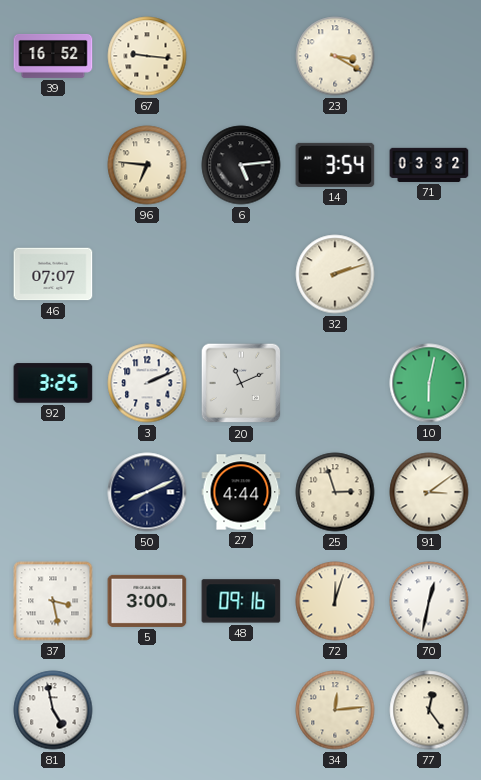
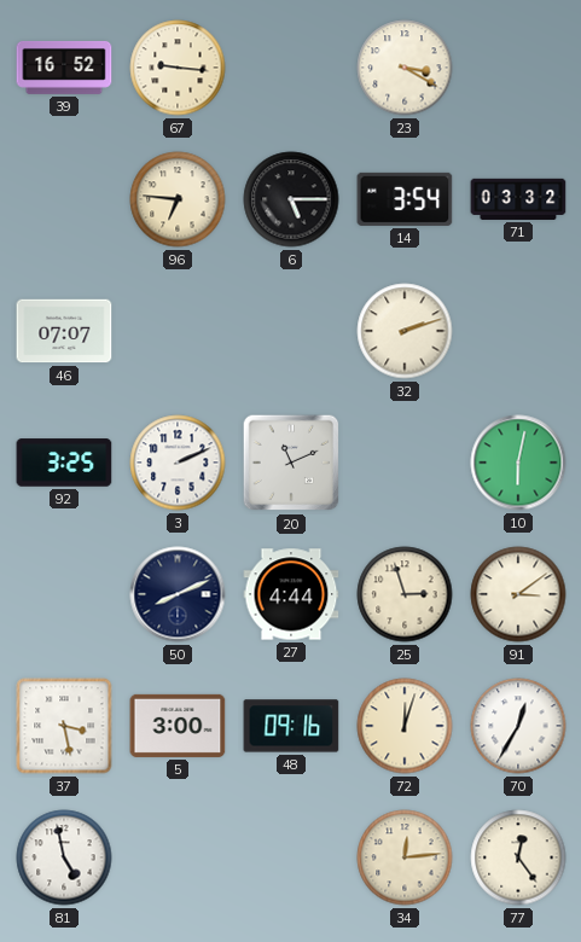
6: 5:14 -> 5:15 (291, 199)
70: 12:32 -> 12:35 (518, 726)
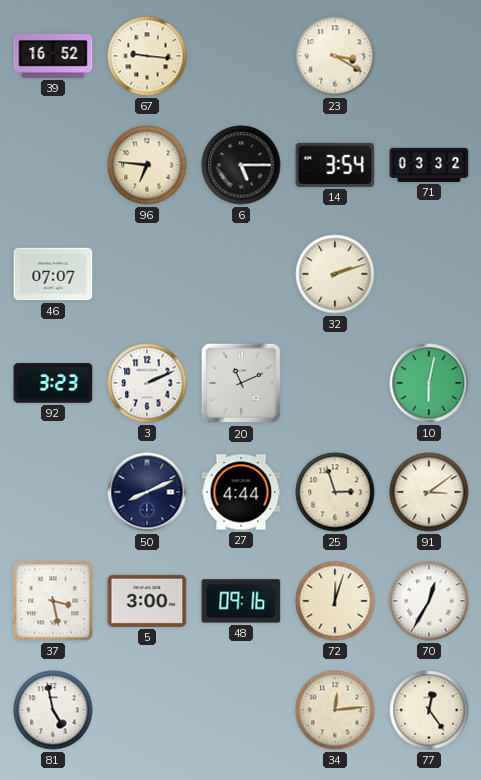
92: 3:25 -> 3:23 (53, 383)
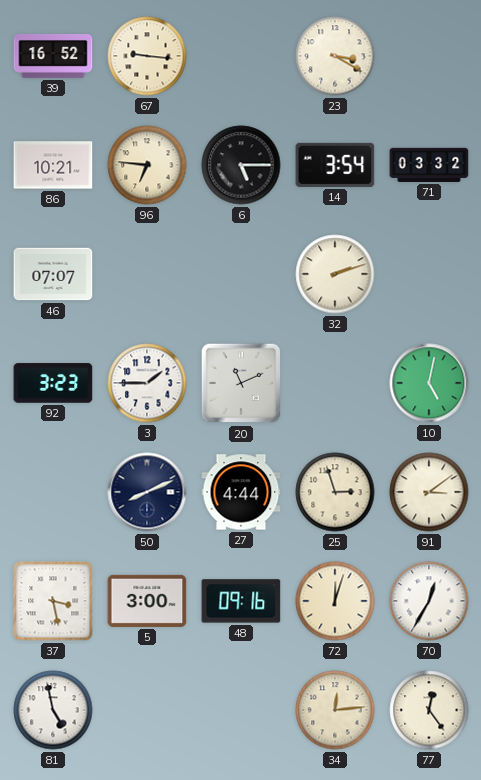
86: none -> 10:21 (53, 165)
3: 2:11 -> 1:45 (147, 383)
10: 6:02 -> 5:02 (429, 383)
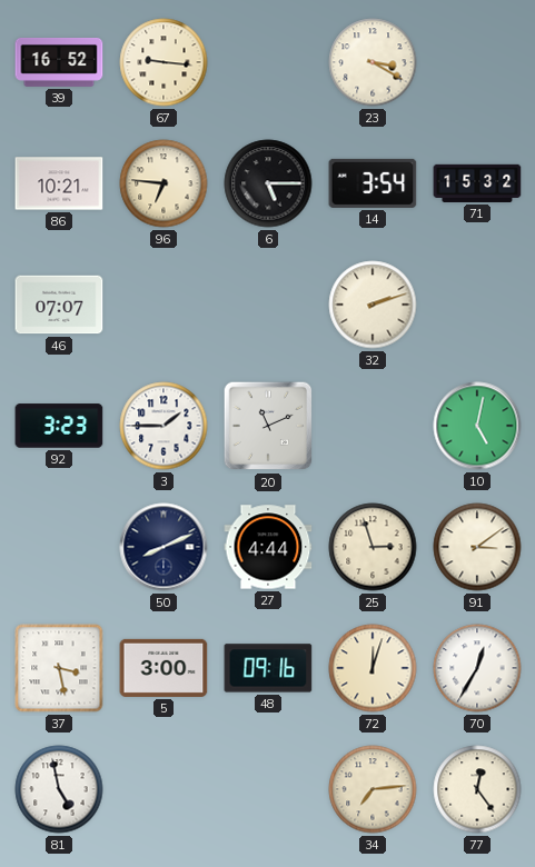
71: 03:32 -> 15:32 (477, 183)
34: 12:14 -> 7:14 (373, 789)
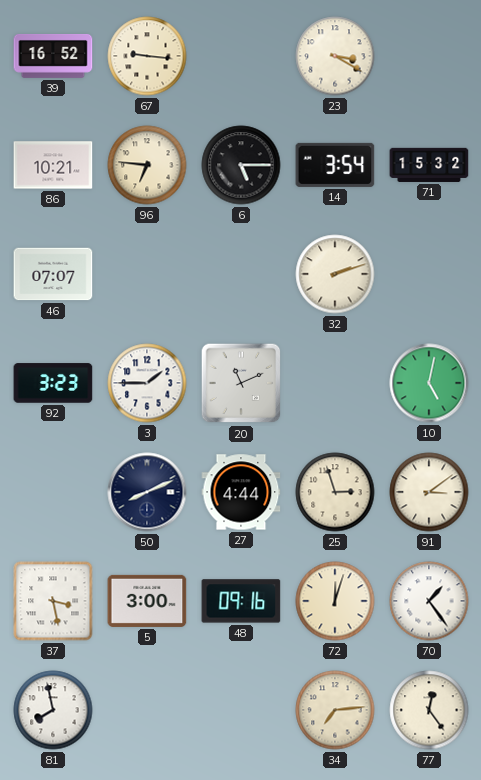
70: 12:35 -> 1:24 (429, 601)
81: 4:58 -> 7:58 (53, 710)
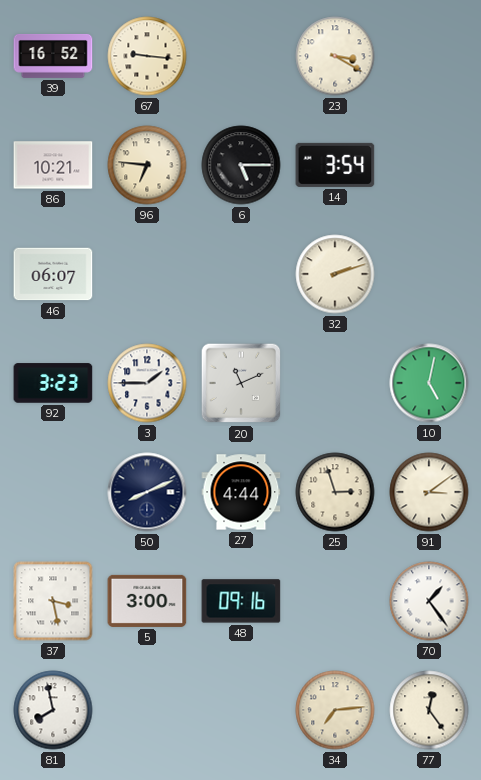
71: 15:32 -> none (429, 165)
46: 07:07 -> 06:07 (53, 274)
72: 12:03 -> none (335, 601)
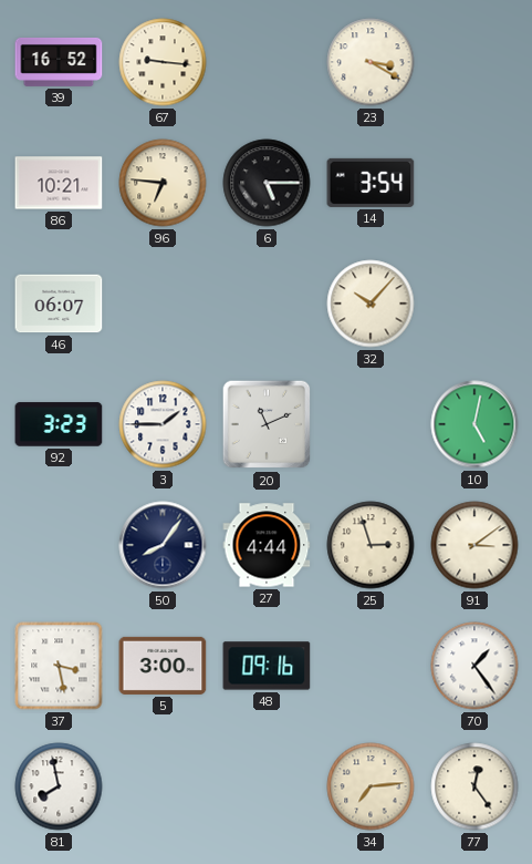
32: 2:12 -> 10:07 (371, 304)
50: 8:11 -> 8:06 (163, 545)
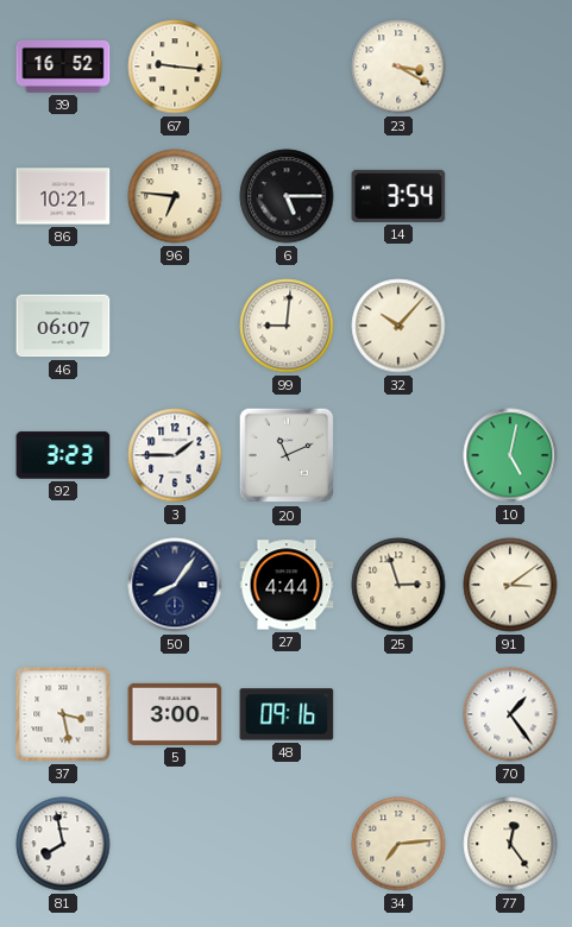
99: none -> 9:01 (287, 326)
